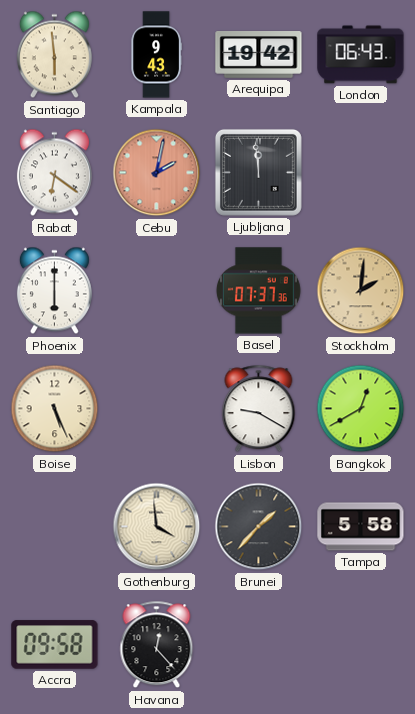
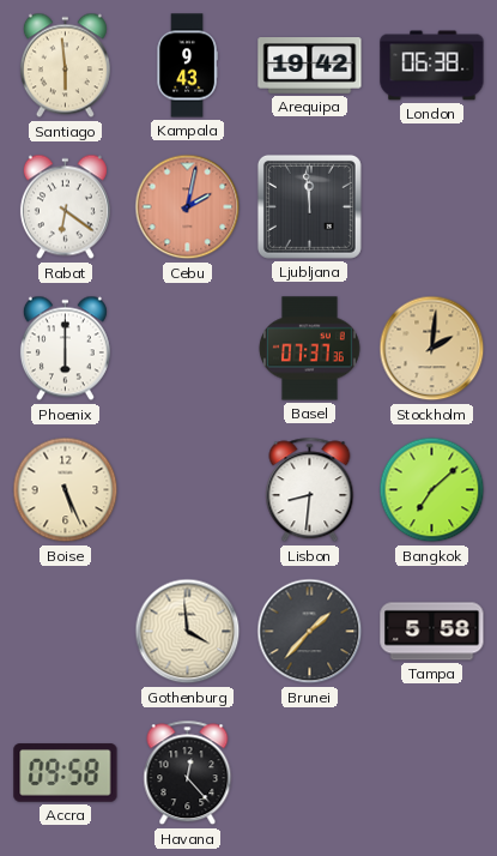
London: 06:43 -> 06:38 (432, 66)
Lisbon: 9:20 -> 8:31 (310, 490)
Bangkok: 12:40 -> 7:08 (432, 490)
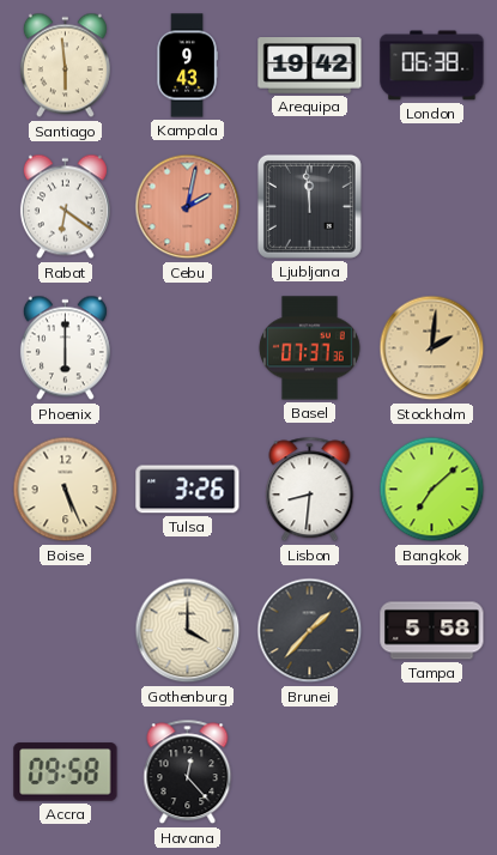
Tulsa: none -> 3:26 (188, 490)
Gothenburg: 3:59 -> 4:00 (188, 631)
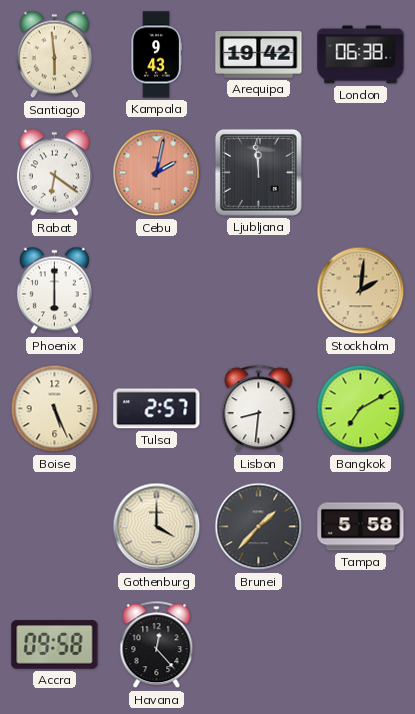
Basel: 07:37 -> none (309, 348)
Tulsa: 3:26 -> 2:57 (157, 409)
Bangkok: 7:08 -> 7:10 (361, 409)
